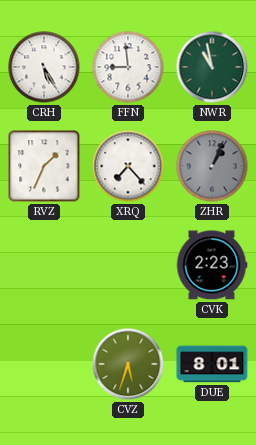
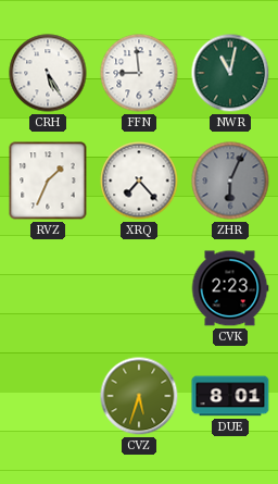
NWR: 10:58 -> 11:02 (230, 73)
ZHR: 1:04 -> 6:04 (230, 181)
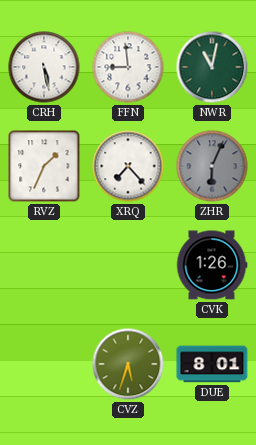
CRH: 5:25 -> 5:28 (44, 67)
CVK: 2:23 -> 1:26 (212, 265)
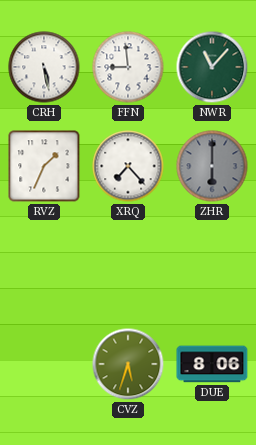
NWR: 11:02 -> 11:07 (212, 67)
ZHR: 6:04 -> 6:00 (212, 166)
CVK: 1:26 -> none (212, 265)
DUE: 8:01 -> 8:06 (212, 364)
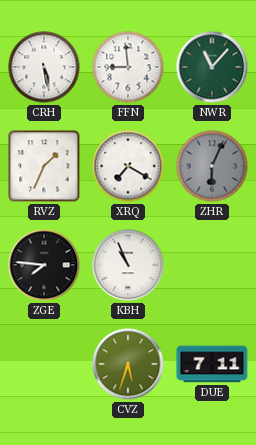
XRQ: 7:23 -> 7:20 (128, 166)
ZHR: 6:00 -> 6:04 (212, 166)
ZGE: none -> 7:46 (44, 265)
KBH: none -> 10:56 (128, 265)
DUE: 8:06 -> 7:11 (212, 364)
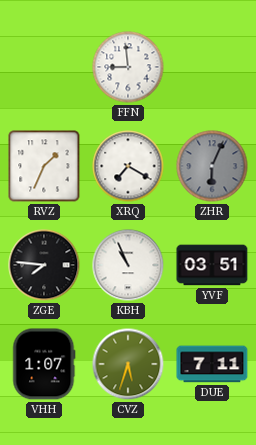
CRH: 5:28 -> none (44, 67)
NWR: 11:07 -> none (212, 67)
YVF: none -> 03:51 (212, 265)
VHH: none -> 1:07 (44, 364)
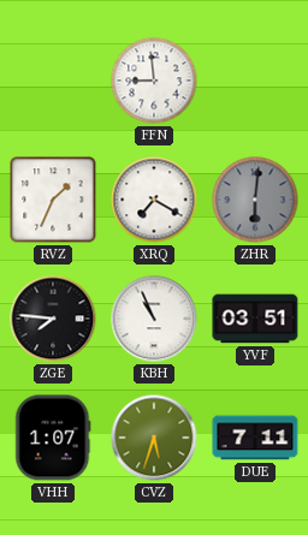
ZHR: 6:04 -> 6:01 (255, 200)
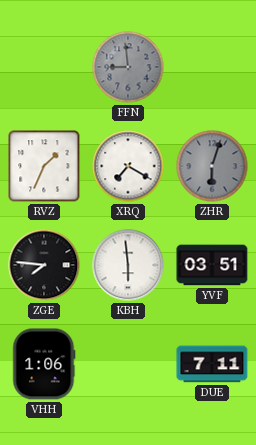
FFN dial: white -> grey (128, 67)
ZHR: 6:01 -> 6:03 (212, 166)
KBH: 10:56 -> 5:59 (128, 265)
VHH: 1:07 -> 1:06 (44, 364)
CVZ: 5:33 -> none (154, 438)
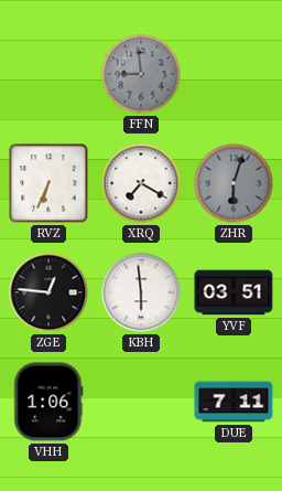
RVZ: 1:34 -> 6:34 (48, 183)
ZGE: 7:46 -> 12:46 (48, 292)
